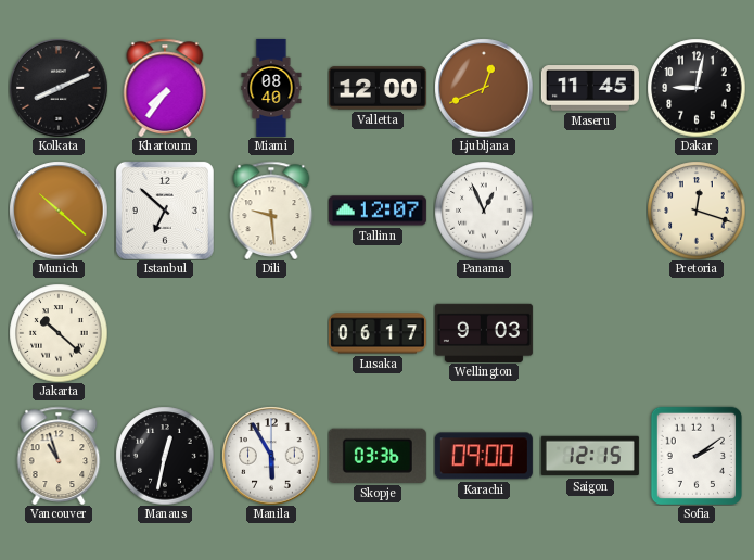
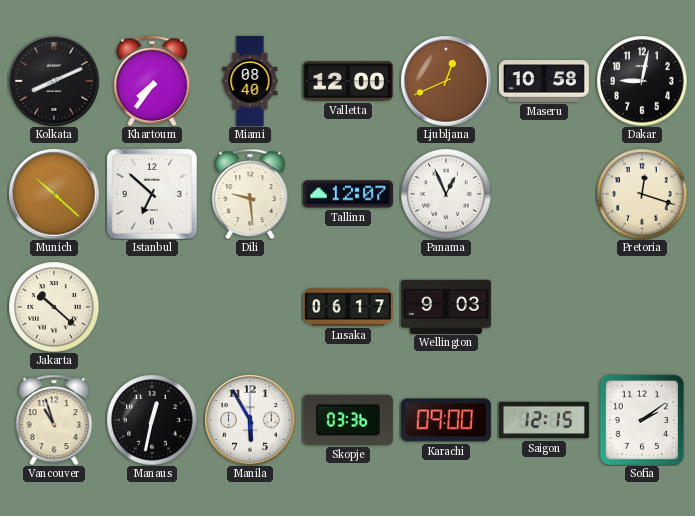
Maseru: 11:45 -> 10:58 (544, 81)
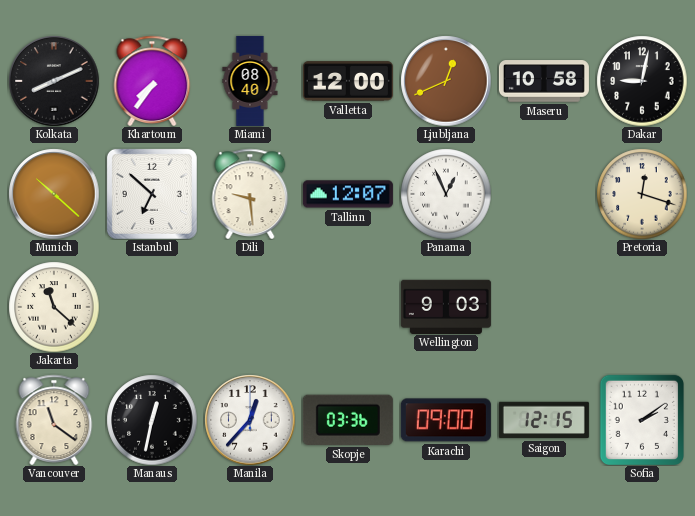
Jakarta: 10:22 -> 11:22 (54, 307)
Lusaka: 06:17 -> none (348, 307)
Vancouver: 10:57 -> 11:21 (54, 419)
Manila: 5:55 -> 12:37 (250, 420)
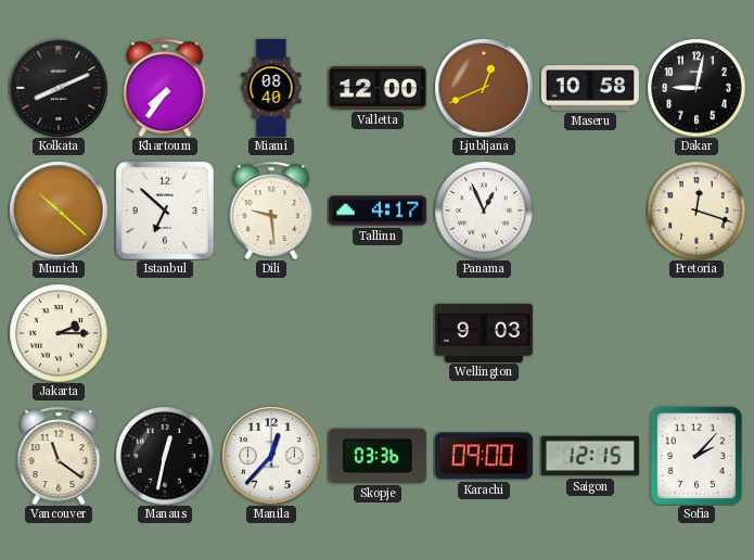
Tallinn: 12:07 -> 4:17 (378, 211)
Jakarta: 11:22 -> 2:15 (59, 333)
Sofia: 2:09 -> 2:07 (695, 455)
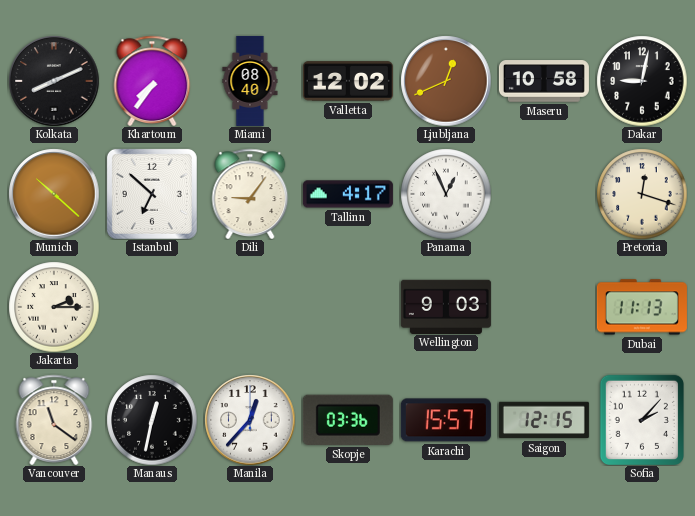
Valletta: 12:00 -> 12:02 (348, 81)
Dili: 9:29 -> 9:06 (250, 193)
Dubai: none -> 11:13 (642, 307)
Karachi: 09:00 -> 15:57 (446, 420)
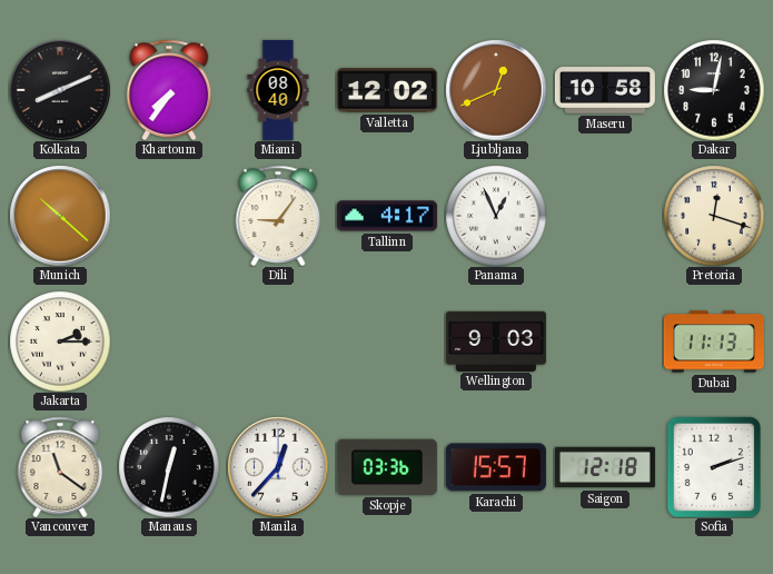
Istanbul: 6:52 -> none (152, 194)
Saigon: 12:15 -> 12:18 (605, 467)
Sofia: 2:07 -> 2:12 (713, 466)
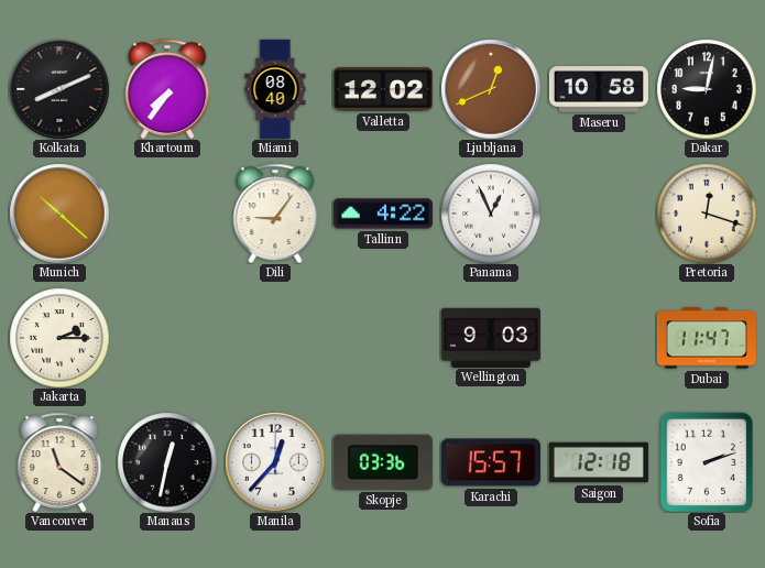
Tallinn: 4:17 -> 4:22 (383, 214)
Dubai: 11:13 -> 11:47 (707, 338)
